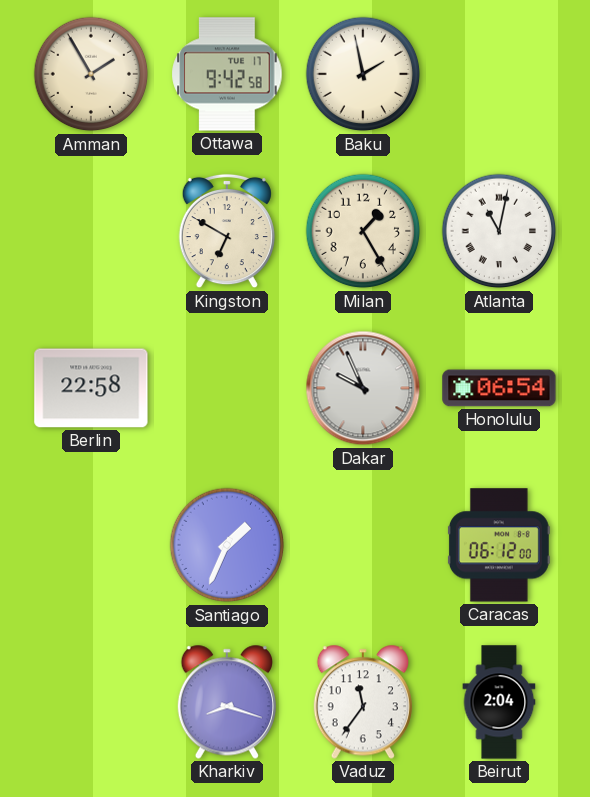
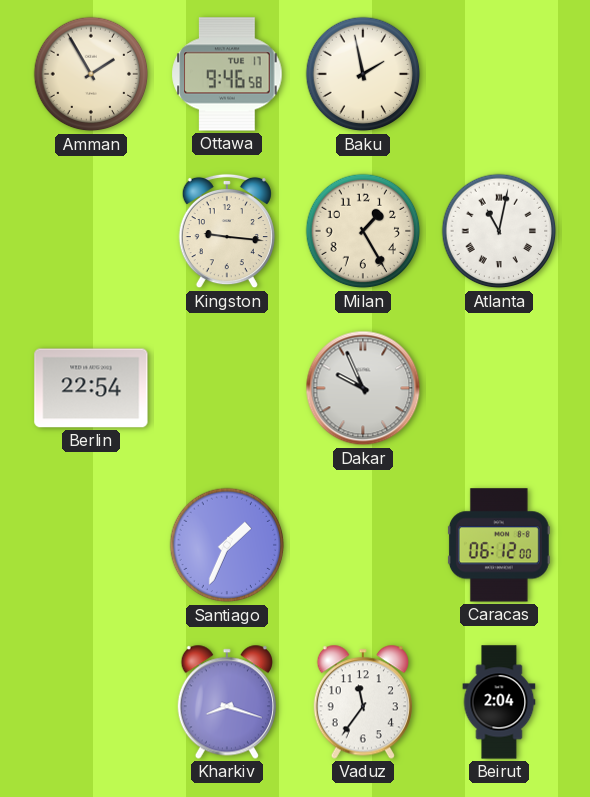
Ottawa: 9:42 -> 9:46 (227, 74)
Kingston: 6:50 -> 9:16 (227, 231)
Berlin: 22:58 -> 22:54 (91, 388)
Honolulu: 06:54 -> none (499, 388)
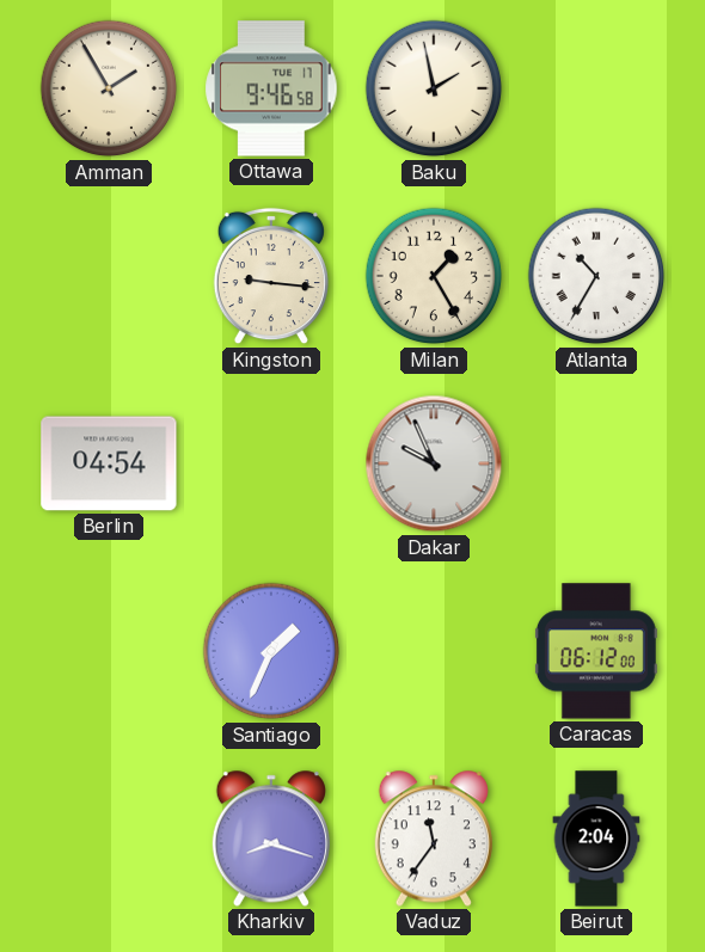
Atlanta: 11:02 -> 10:35 (596, 276)
Berlin: 22:54 -> 04:54 (109, 463)
